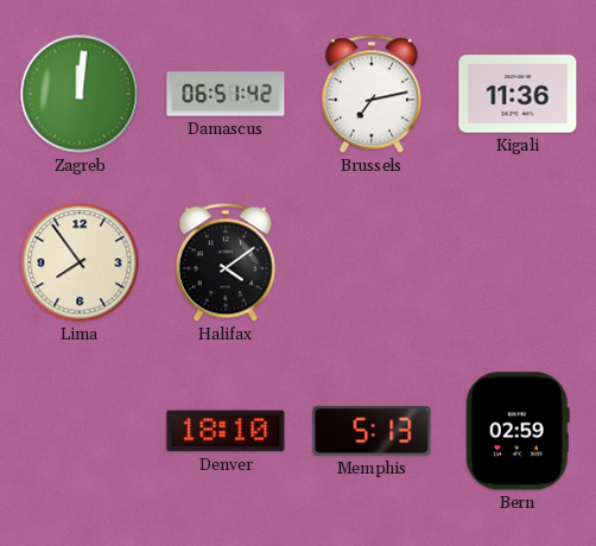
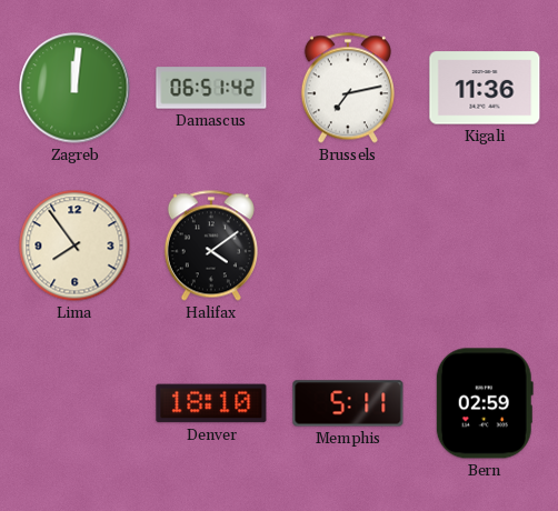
Memphis: 5:13 -> 5:11 (348, 403)
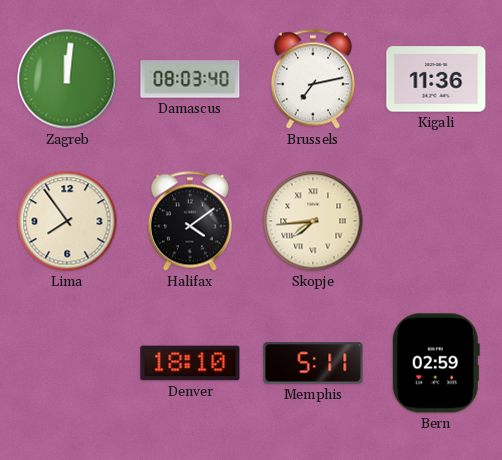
Damascus: 06:51 -> 08:03 (190, 79)
Skopje: none -> 7:44 (313, 221)
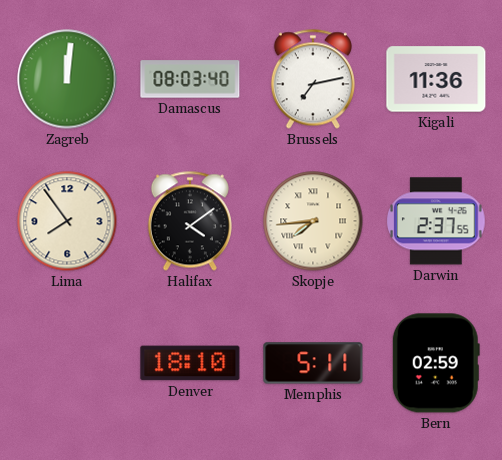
Darwin: none -> 2:37 (437, 221)
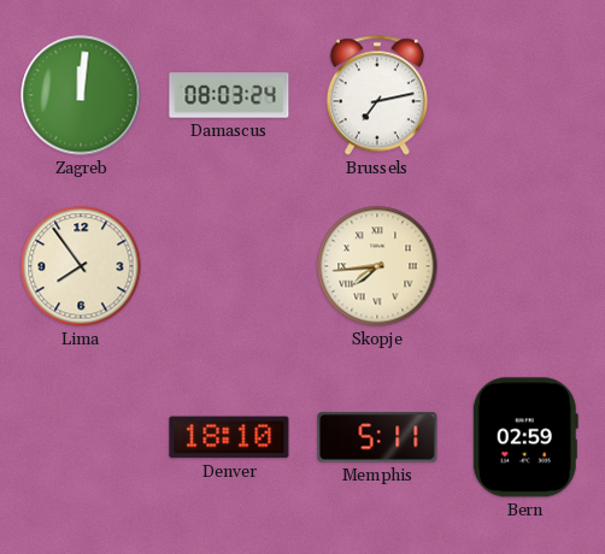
Damascus: 08:03:40 -> 08:03:24 (229, 95)
Kigali: 11:36 -> none (436, 79)
Halifax: 4:09 -> none (190, 221)
Darwin: 2:37 -> none (437, 221)
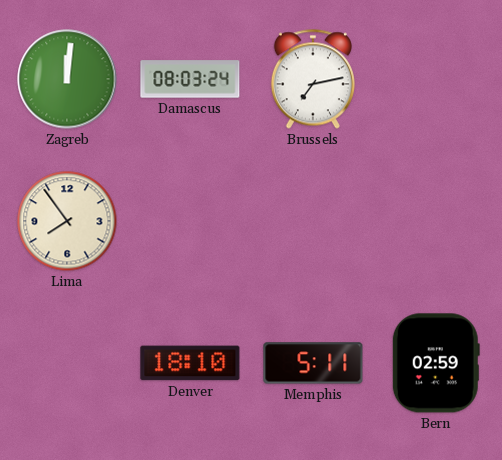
Skopje: 7:44 -> none (377, 266)
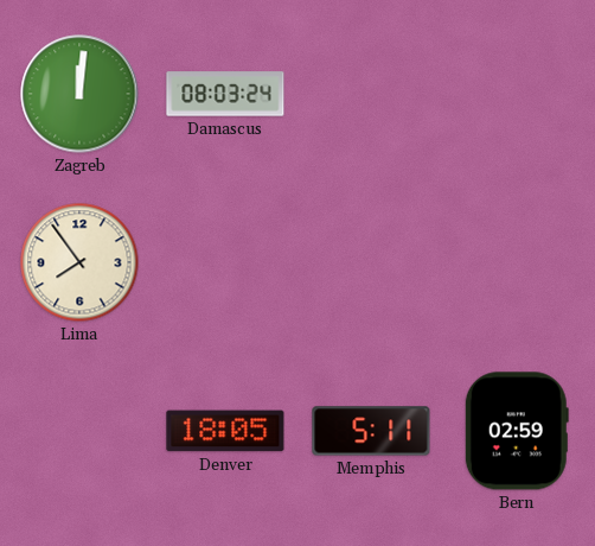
Brussels: 7:13 -> none (313, 79)
Denver: 18:10 -> 18:05 (225, 431)
